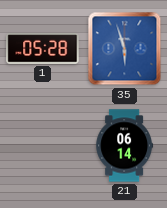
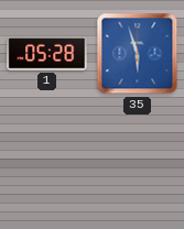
21: 06:14 -> none (125, 146)
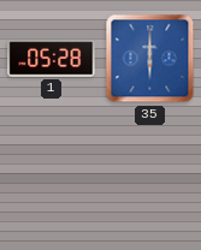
35: 5:57 -> 6:00 (150, 59)
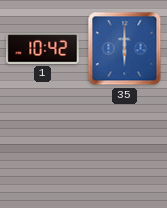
1: 05:28 -> 10:42 (43, 49)
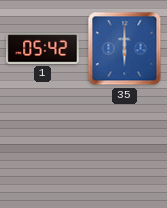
1: 10:42 -> 05:42 (43, 49)
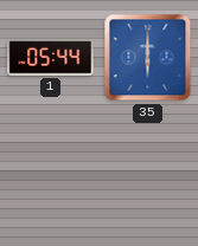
1: 05:42 -> 05:44 (51, 58)
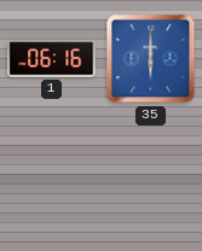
1: 05:44 -> 06:16 (52, 59)
